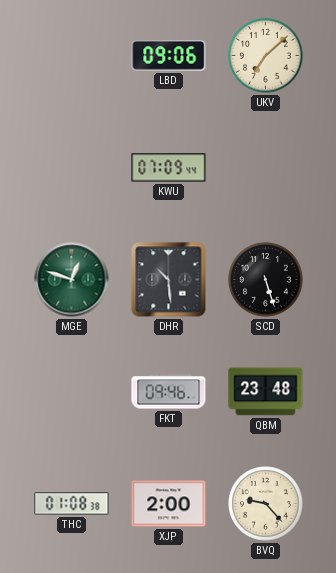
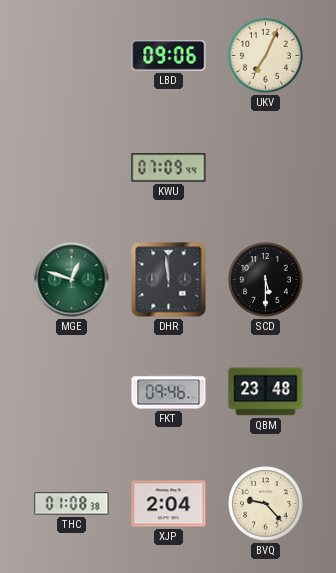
UKV: 7:08 -> 7:04 (266, 56)
DHR: 10:29 -> 11:59 (169, 280)
SCD: 5:27 -> 5:30 (266, 280)
XJP: 2:00 -> 2:04 (169, 504)
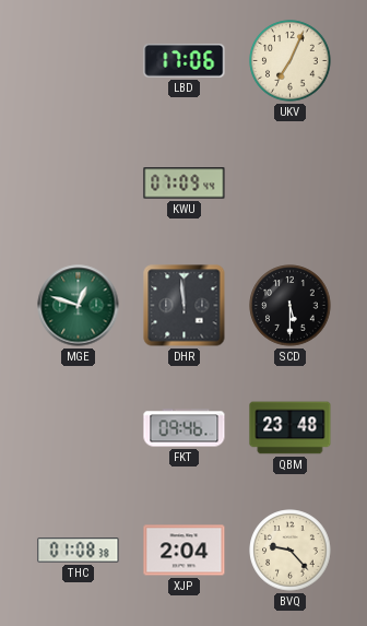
LBD: 09:06 -> 17:06 (185, 60)
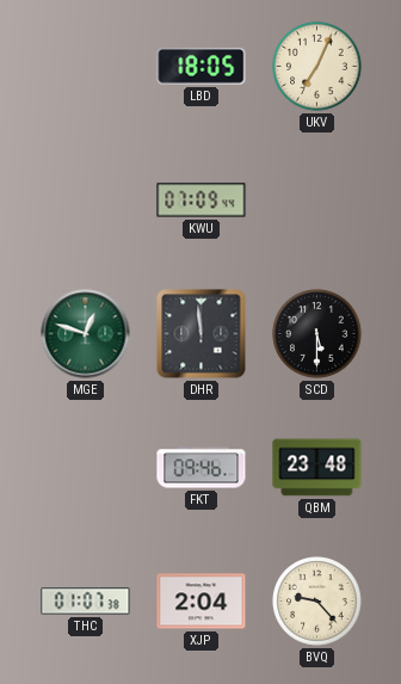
LBD: 17:06 -> 18:05 (202, 66)
THC: 01:08 -> 01:07 (86, 602)
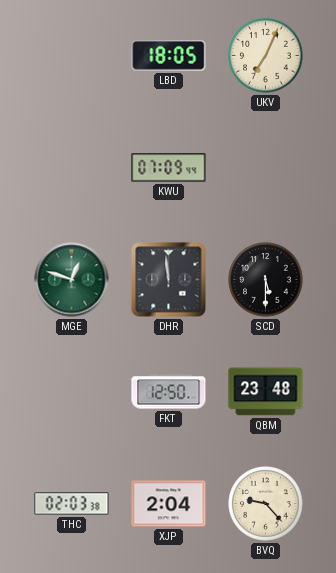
FKT: 09:46 -> 12:50 (169, 392)
THC: 01:07 -> 02:03 (72, 504)
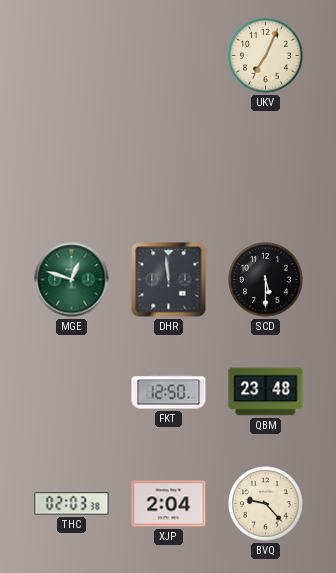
LBD: 18:05 -> none (169, 55)
KWU: 07:09 -> none (169, 168)
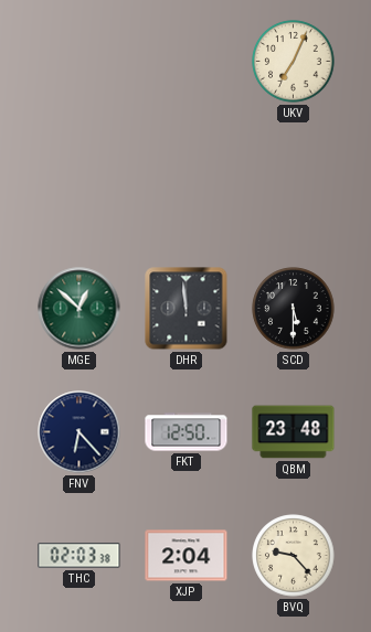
MGE: 12:48 -> 12:52 (79, 309)
FNV: none -> 6:23 (79, 432)
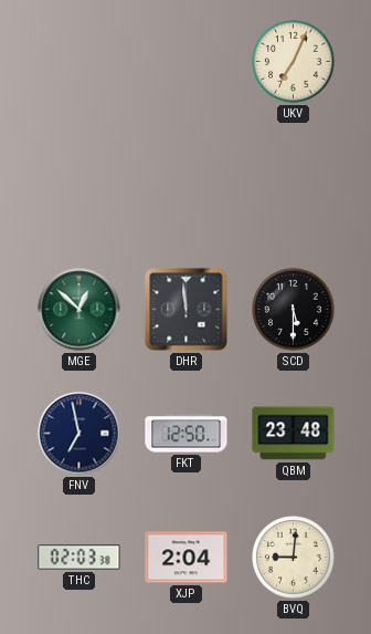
FNV: 6:23 -> 6:58 (79, 434)
BVQ: 9:23 -> 9:01 (294, 558)
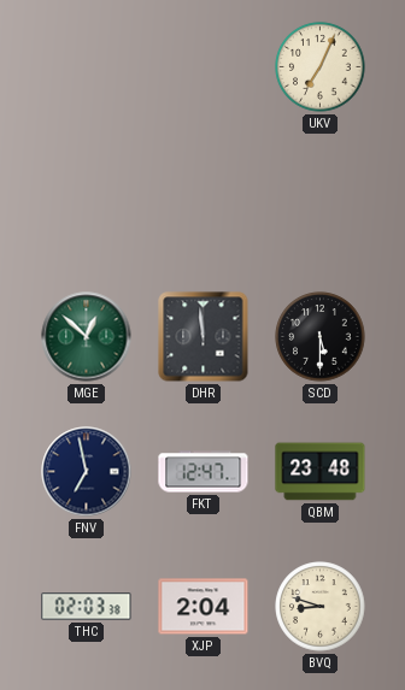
FKT: 12:50 -> 12:47 (204, 472)
BVQ: 9:01 -> 8:48 (321, 607)
